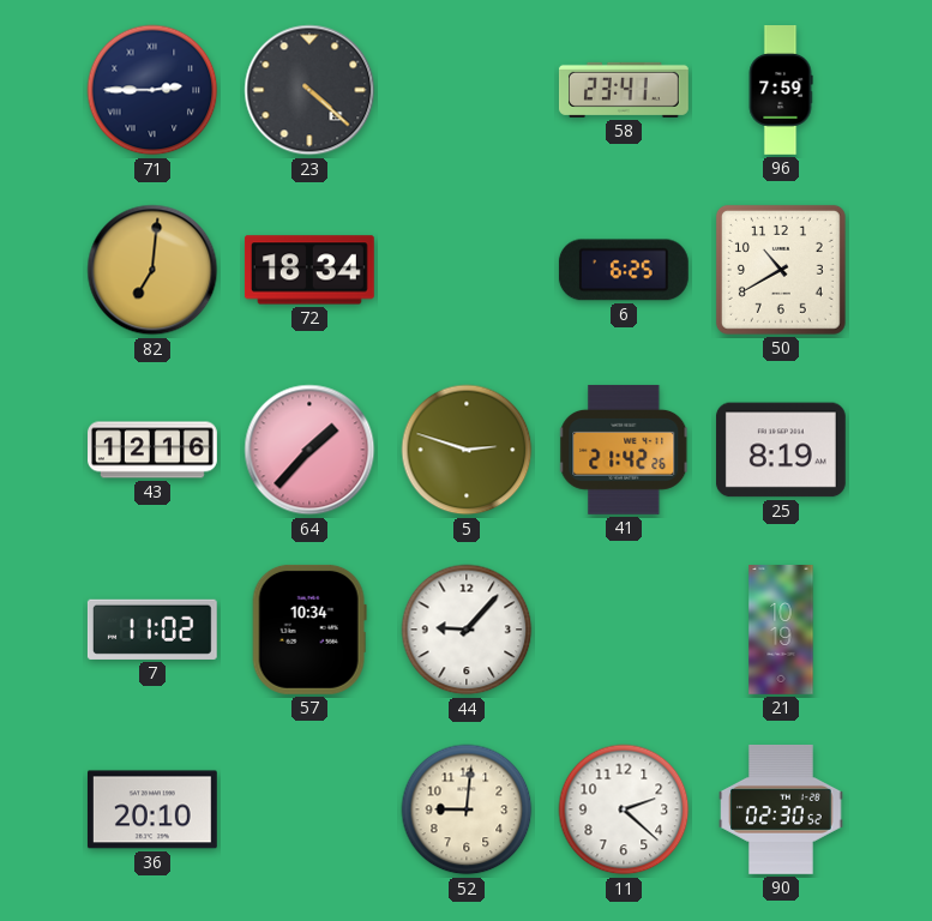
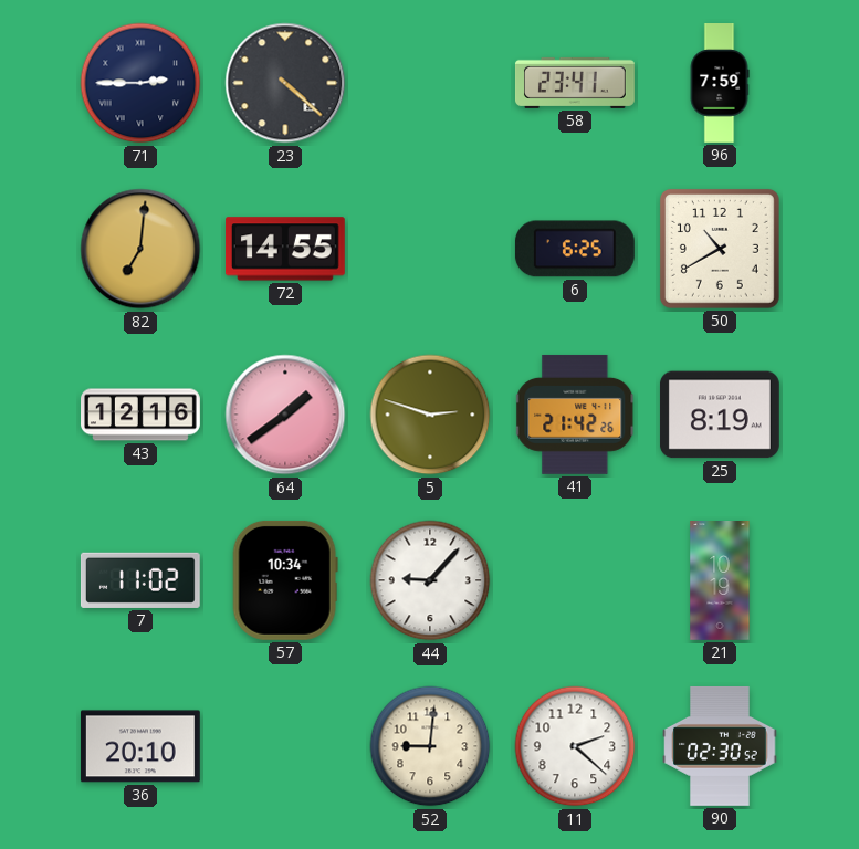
72: 18:34 -> 14:55 (285, 249)
64: 1:37 -> 1:39 (285, 415)
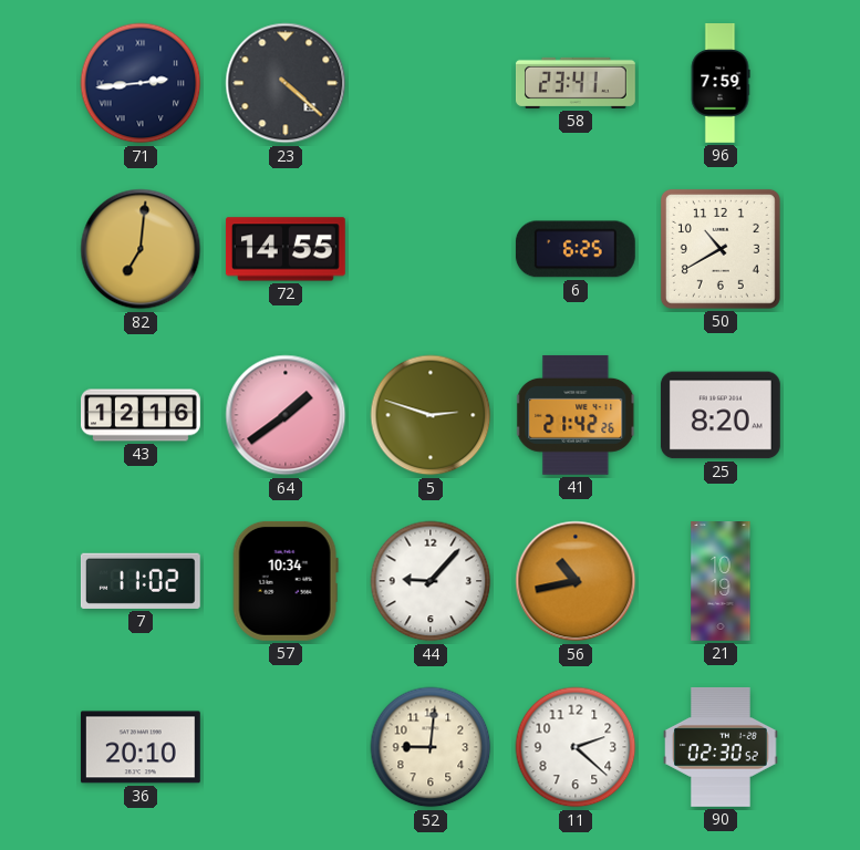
71: 2:45 -> 2:44 (141, 83)
25: 8:19 -> 8:20 (721, 415)
56: none -> 10:43 (576, 581)
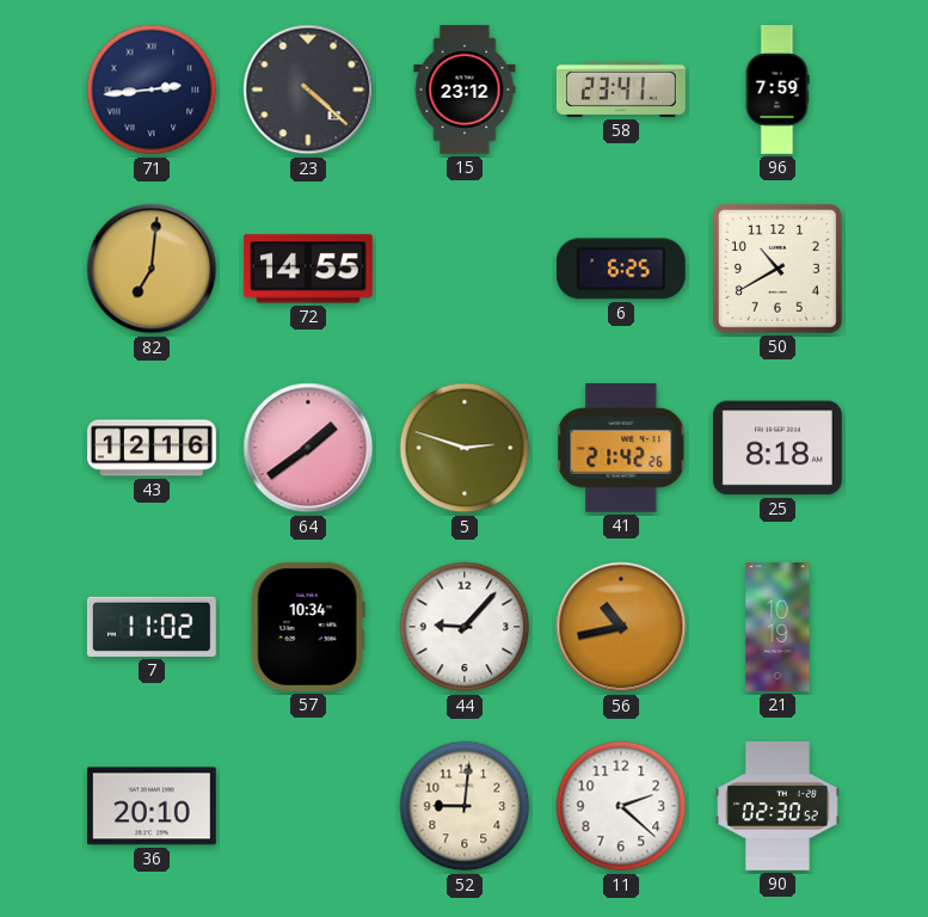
15: none -> 23:12 (465, 91)
25: 8:20 -> 8:18 (778, 448)
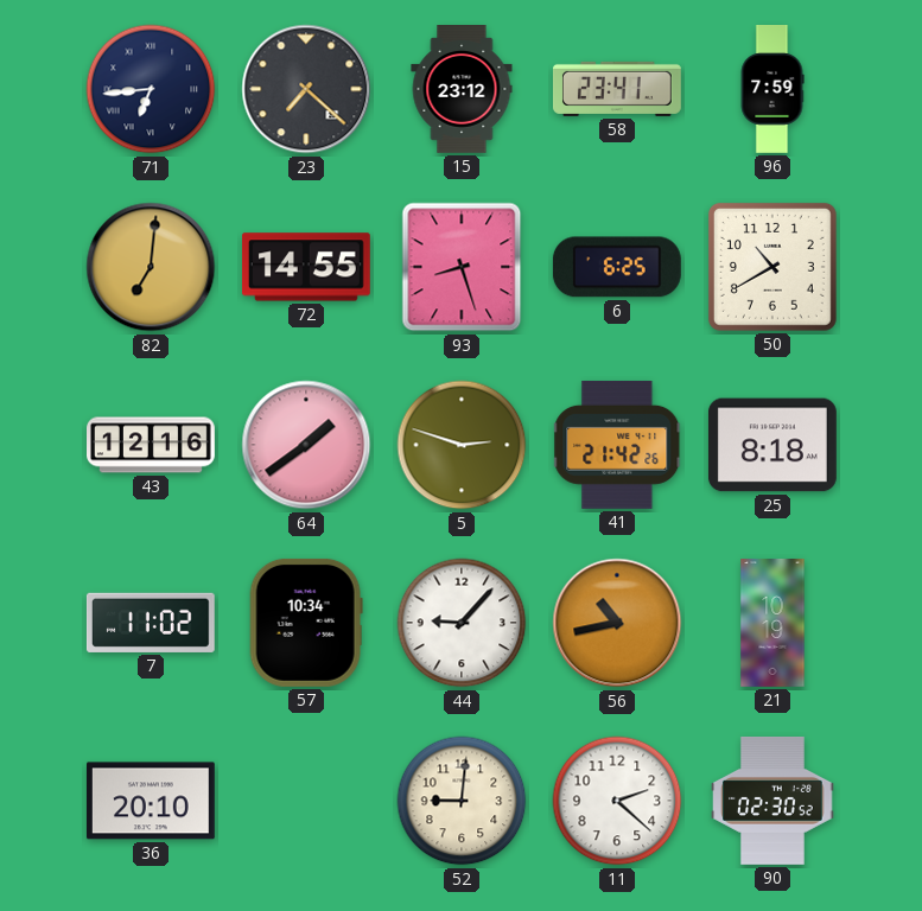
71: 2:44 -> 6:44 (151, 89)
23: 4:22 -> 7:22 (306, 89)
93: none -> 8:27 (462, 267)
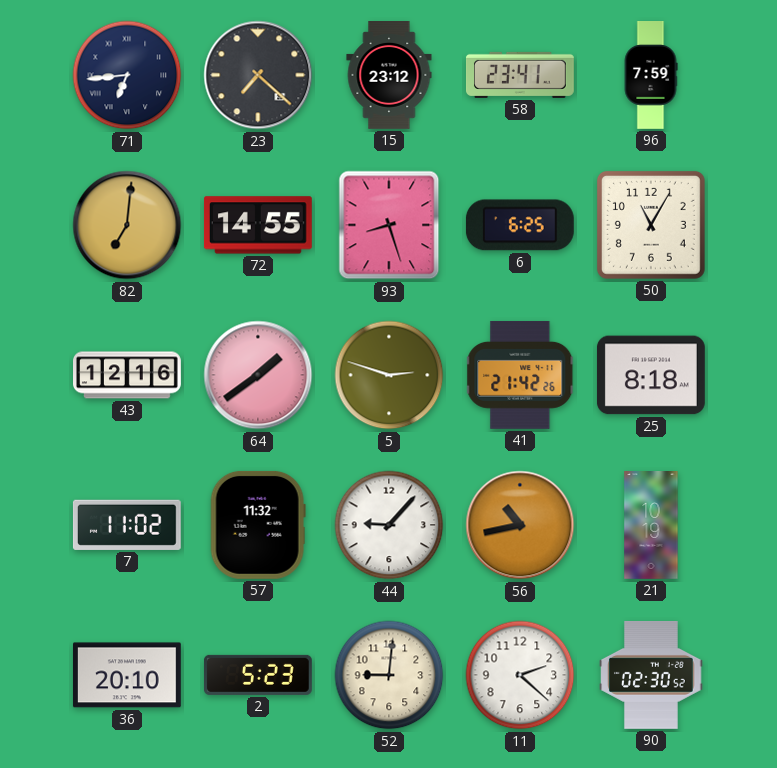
50: 10:40 -> 11:05 (651, 225)
57: 10:34 -> 11:32 (258, 525)
2: none -> 5:23 (258, 675)
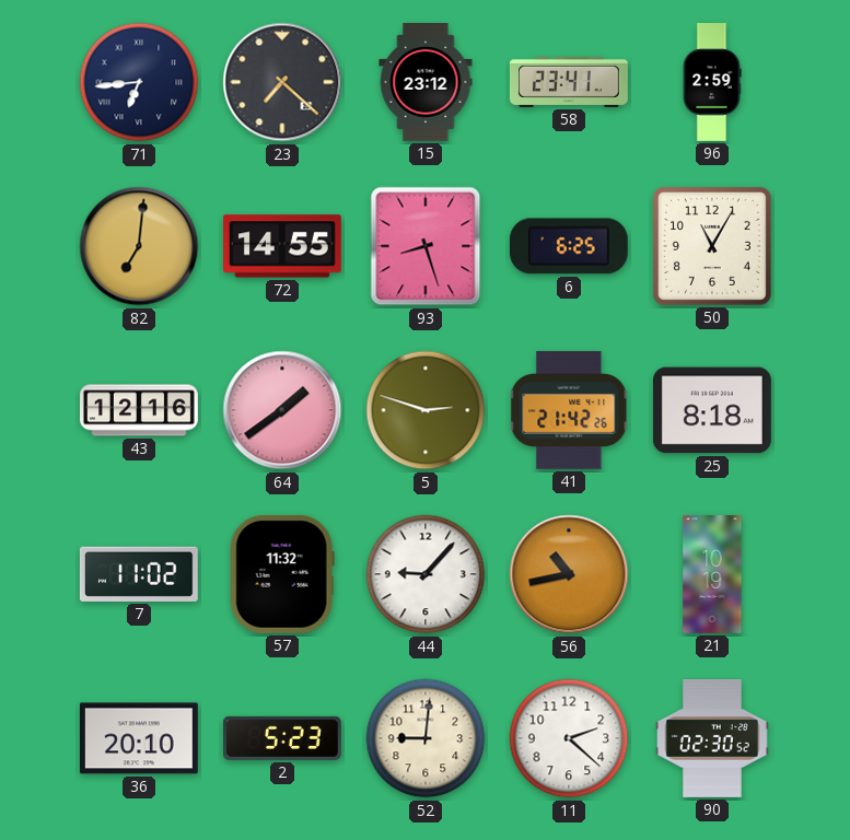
96: 7:59 -> 2:59 (712, 83)
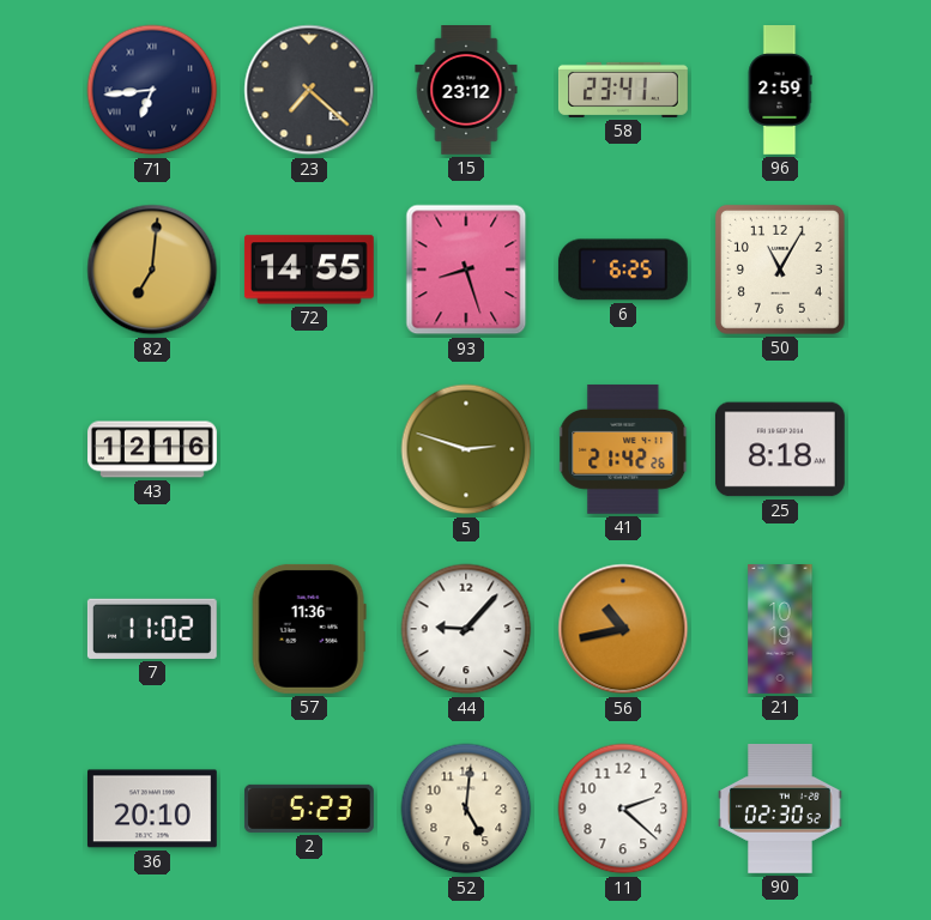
64: 1:39 -> none (282, 410)
57: 11:32 -> 11:36 (309, 629)
52: 9:01 -> 5:01 (466, 809)
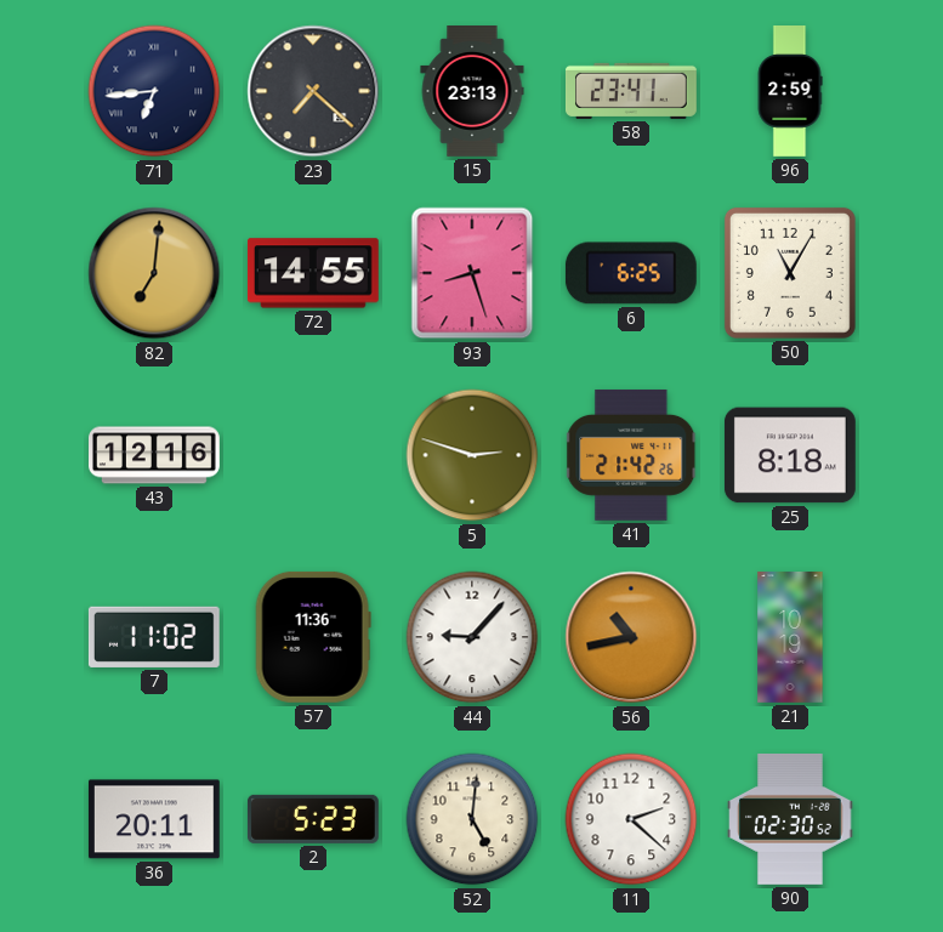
15: 23:12 -> 23:13 (472, 92)
36: 20:10 -> 20:11 (154, 819)
